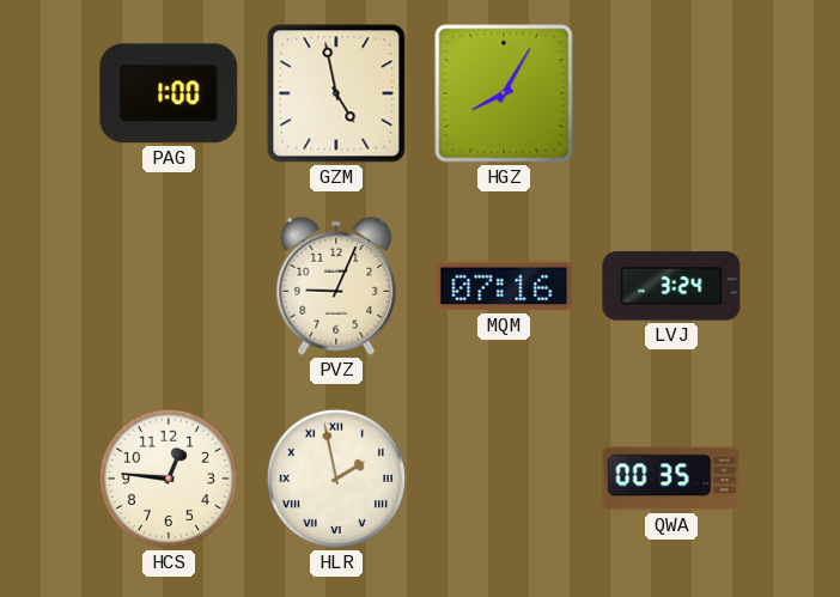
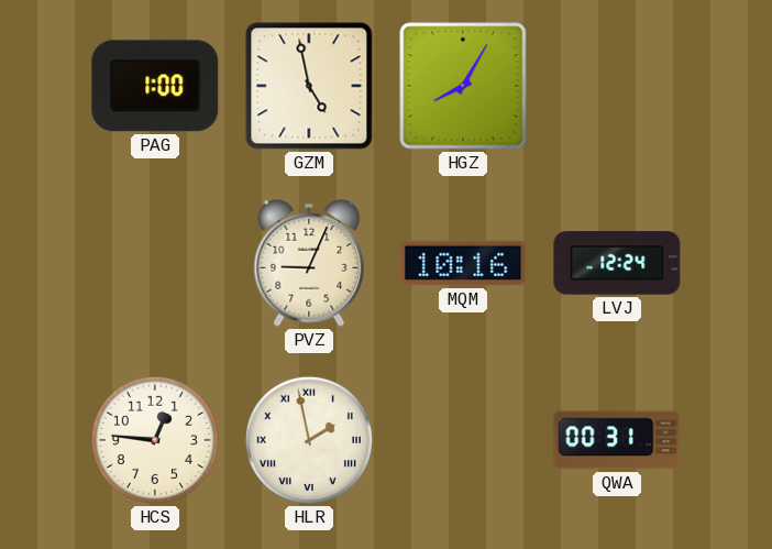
MQM: 07:16 -> 10:16 (463, 263)
LVJ: 3:24 -> 12:24 (617, 263)
QWA: 00:35 -> 00:31 (617, 440)
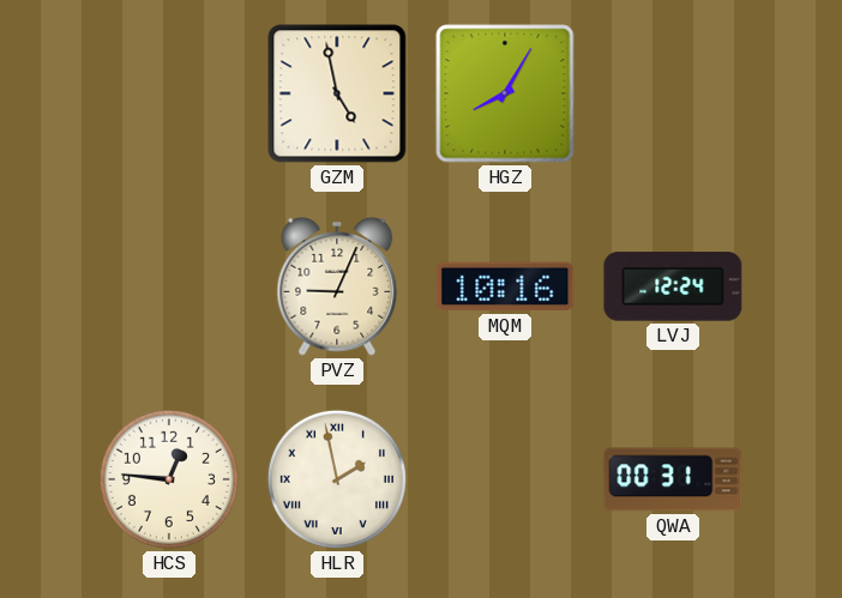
PAG: 1:00 -> none (155, 86)
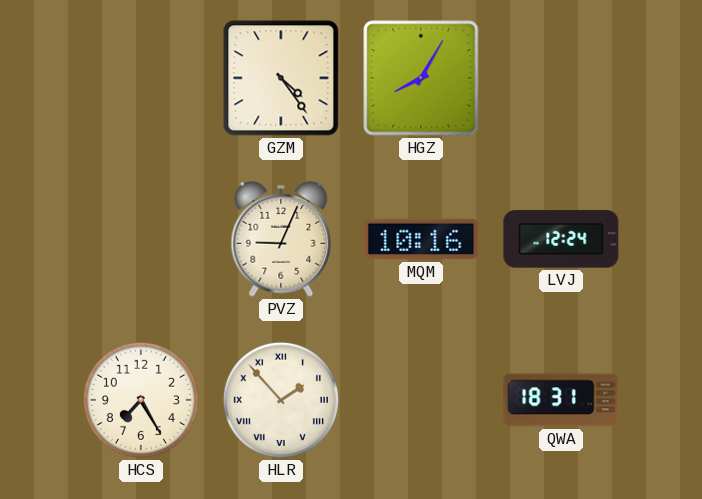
GZM: 4:58 -> 4:24 (281, 78)
HCS: 12:46 -> 7:25 (141, 400)
HLR: 1:58 -> 1:53 (281, 400)
QWA: 00:31 -> 18:31 (561, 400)
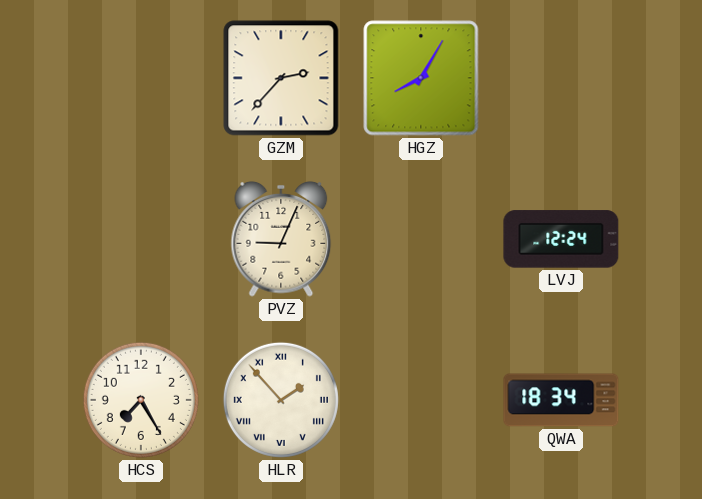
GZM: 4:24 -> 2:37 (281, 78)
MQM: 10:16 -> none (421, 239)
QWA: 18:31 -> 18:34 (561, 400)
